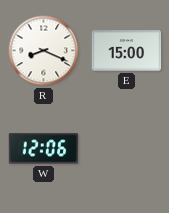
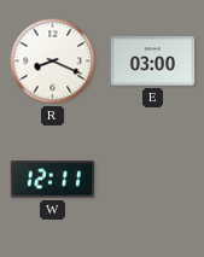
E: 15:00 -> 03:00 (153, 62)
W: 12:06 -> 12:11 (53, 180)
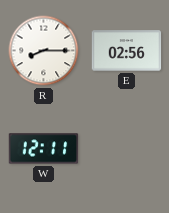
R: 8:19 -> 8:15 (44, 51)
E: 03:00 -> 02:56 (127, 51)
